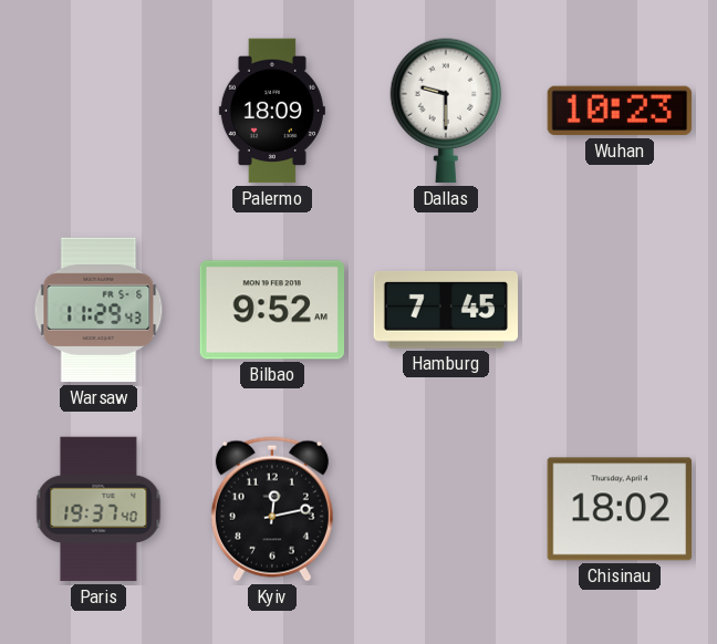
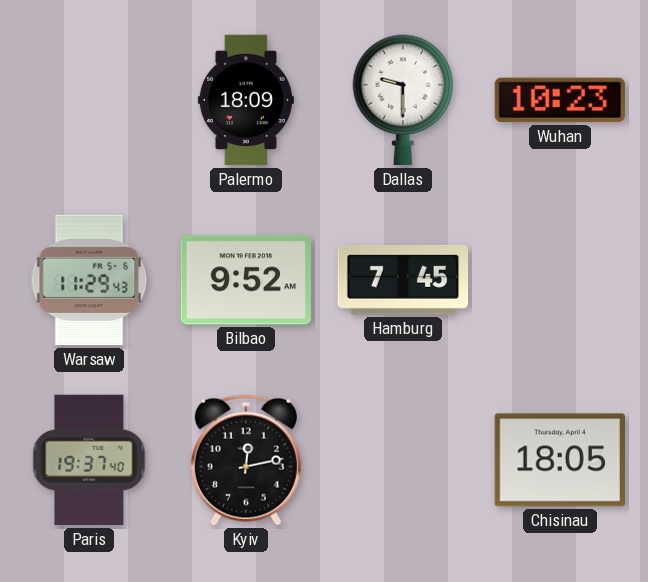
Chisinau: 18:02 -> 18:05 (559, 460)
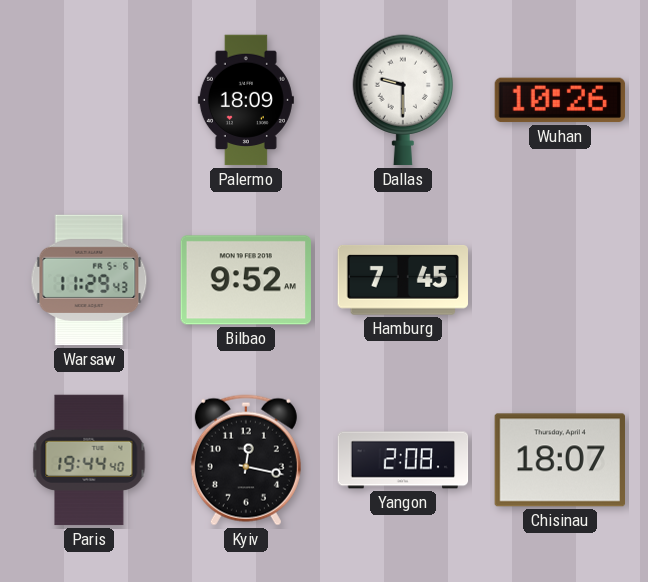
Wuhan: 10:23 -> 10:26 (560, 100)
Paris: 19:37 -> 19:44 (89, 460)
Kyiv: 12:13 -> 12:17 (246, 460)
Yangon: none -> 2:08 (403, 460)
Chisinau: 18:05 -> 18:07 (559, 460)
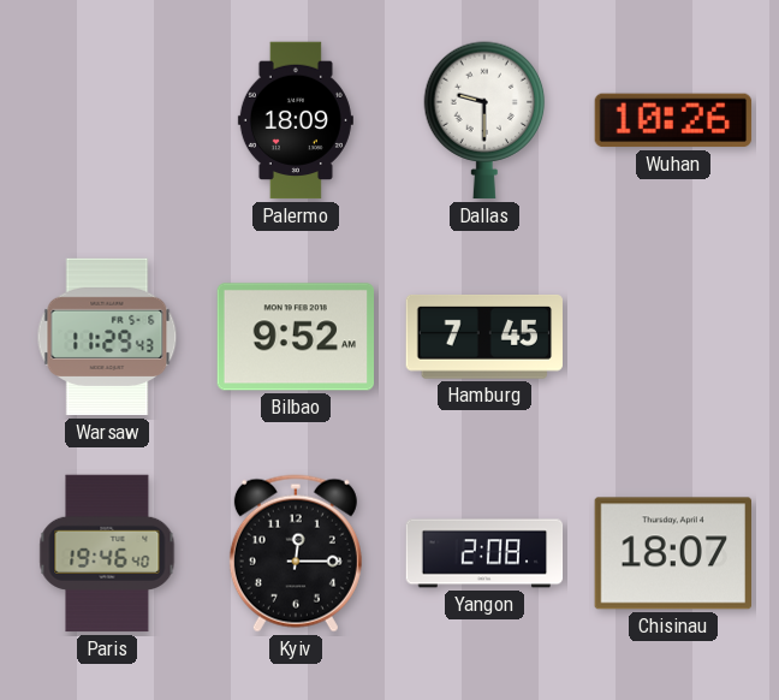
Paris: 19:44 -> 19:46 (107, 553)
Kyiv: 12:17 -> 12:15 (296, 553)
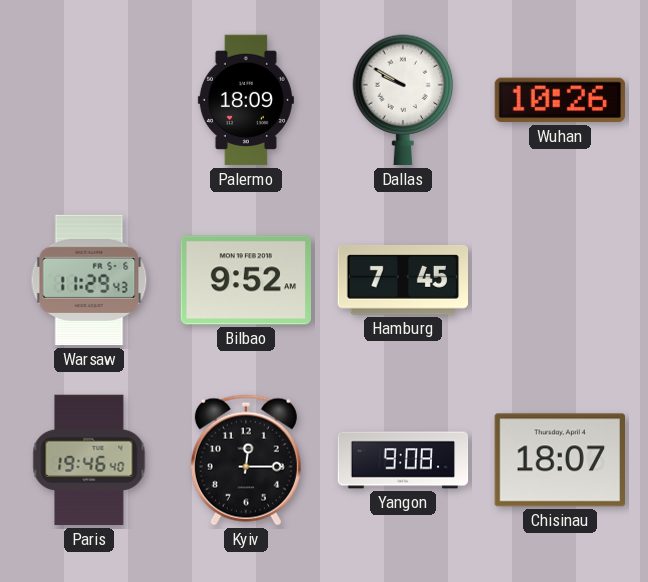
Dallas: 9:30 -> 9:50 (403, 100)
Yangon: 2:08 -> 9:08 (403, 460)
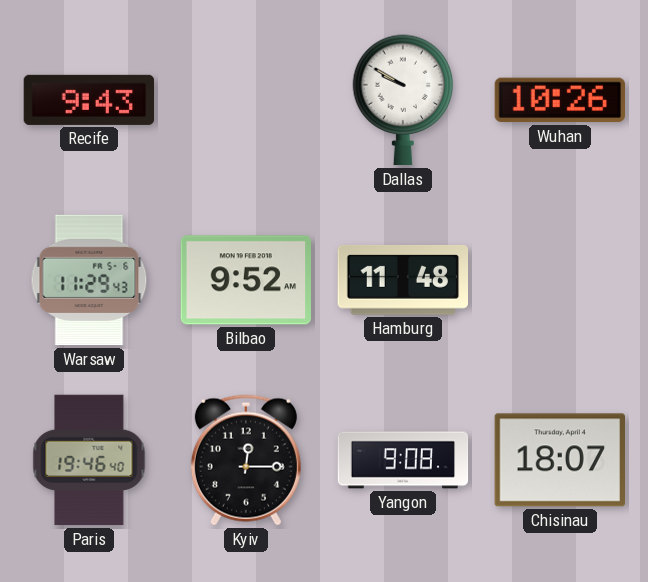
Recife: none -> 9:43 (89, 100)
Palermo: 18:09 -> none (246, 100)
Hamburg: 7:45 -> 11:48 (402, 280)
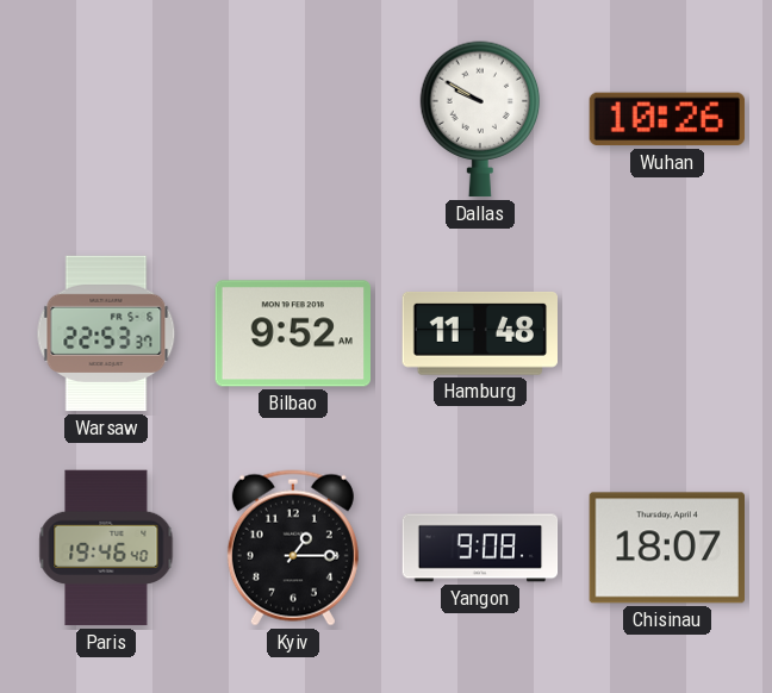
Recife: 9:43 -> none (89, 100)
Warsaw: 11:29 -> 22:53 (106, 333)
Kyiv: 12:15 -> 1:15 (293, 548)
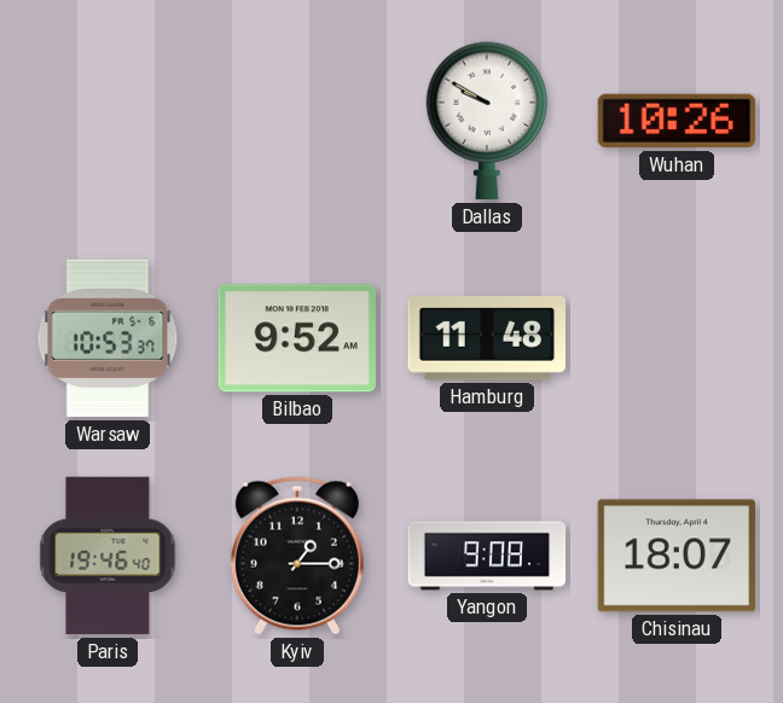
Warsaw: 22:53 -> 10:53 (108, 338)
